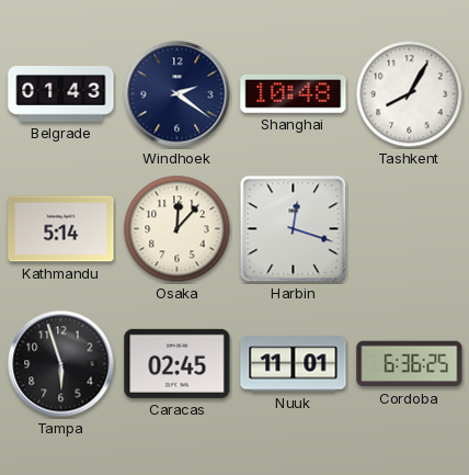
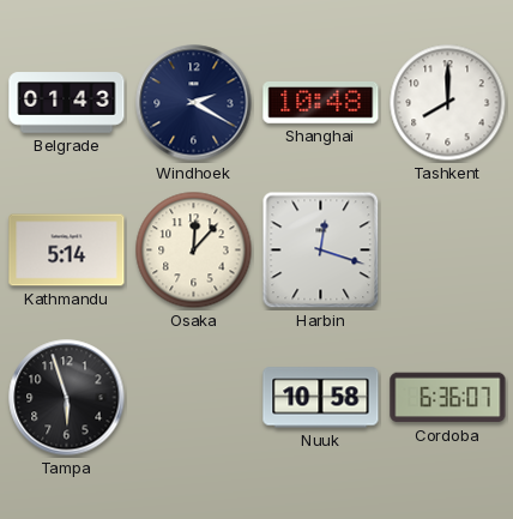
Windhoek: 2:21 -> 2:20 (194, 103)
Tashkent: 8:05 -> 8:00 (448, 103)
Caracas: 02:45 -> none (178, 363)
Nuuk: 11:01 -> 10:58 (321, 398)
Cordoba: 6:36:25 -> 6:36:07 (448, 398)
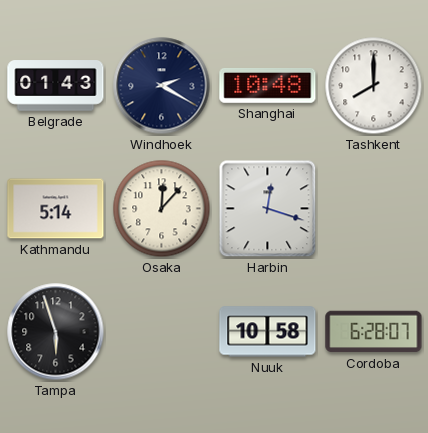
Cordoba: 6:36 -> 6:28 (374, 332)
